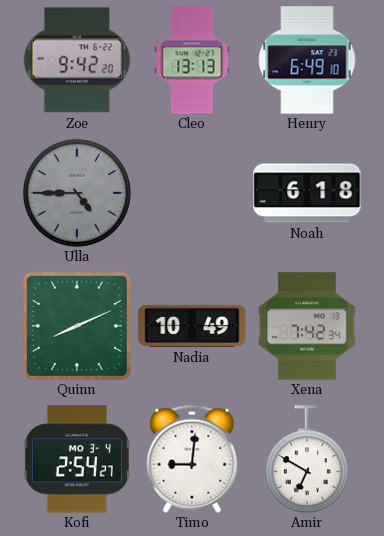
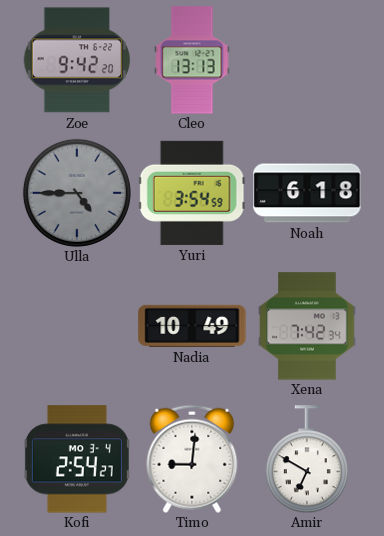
Henry: 6:49 -> none (307, 60)
Yuri: none -> 3:54 (192, 193)
Quinn: 8:11 -> none (77, 326)
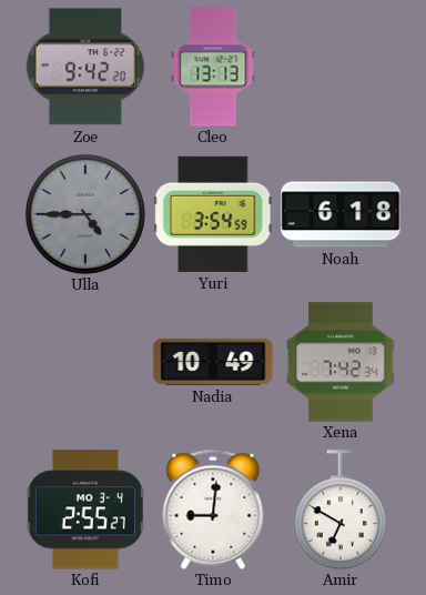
Kofi: 2:54 -> 2:55 (85, 510)
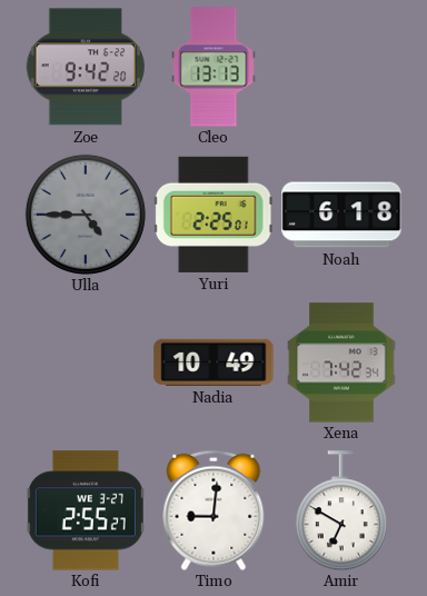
Yuri: 3:54 -> 2:25 (213, 215)
Kofi date: MO 3-4 -> WE 3-27 (86, 510)
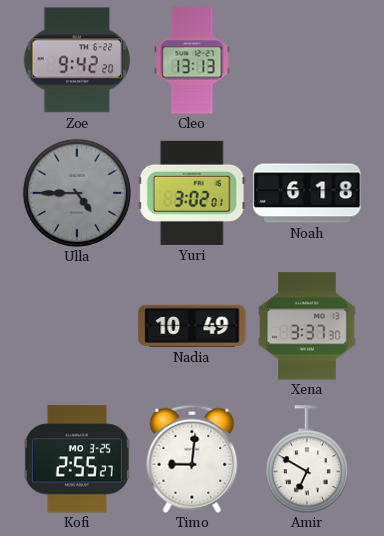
Yuri: 2:25 -> 3:02 (192, 193)
Xena: 7:42 -> 3:37 (307, 326)
Kofi date: WE 3-27 -> MO 3-25 (77, 459)
